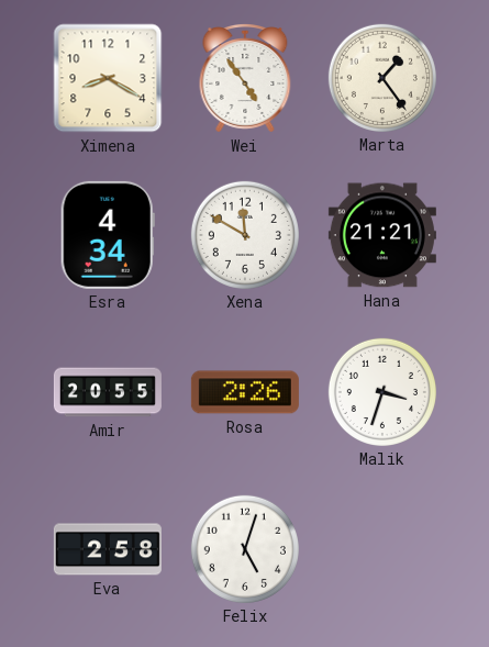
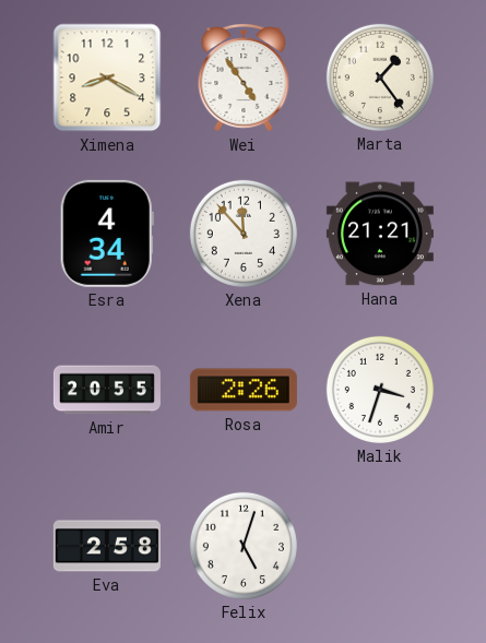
Xena: 11:50 -> 11:53 (244, 234)
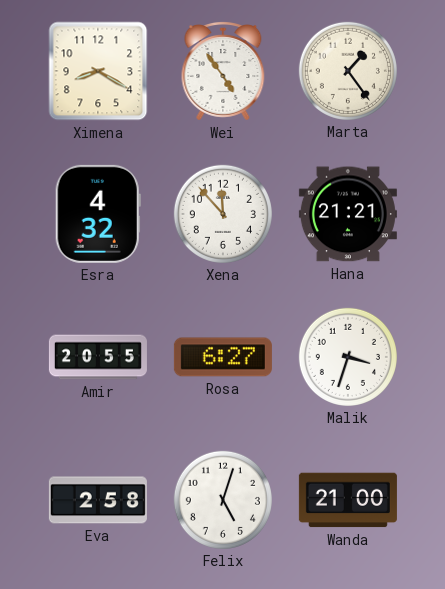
Esra: 4:34 -> 4:32 (98, 214)
Rosa: 2:26 -> 6:27 (223, 357)
Wanda: none -> 21:00 (348, 500)
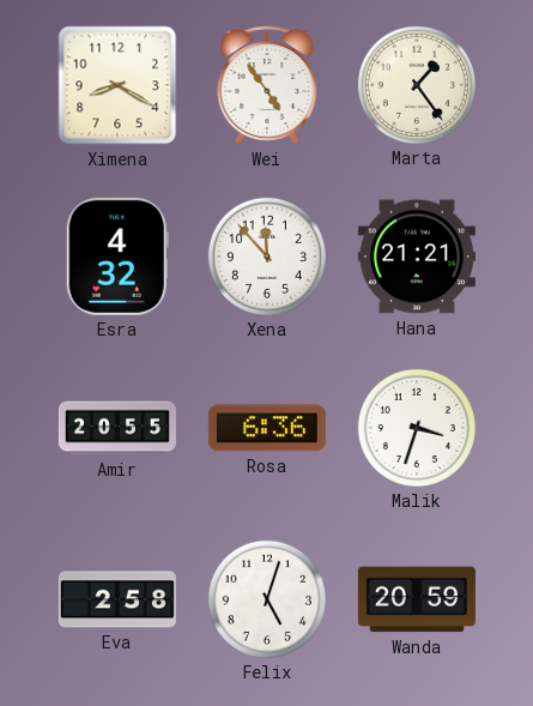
Rosa: 6:27 -> 6:36 (267, 428)
Wanda: 21:00 -> 20:59 (417, 599)
